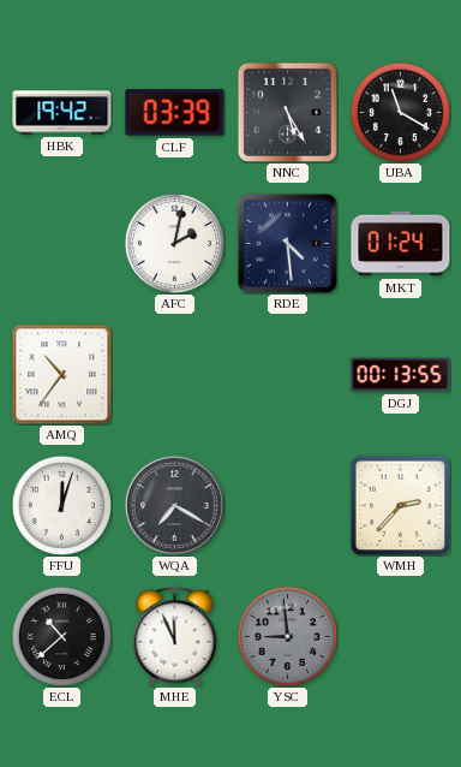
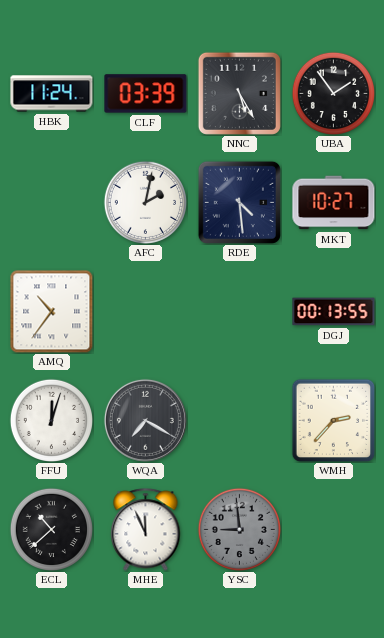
HBK: 19:42 -> 11:24 (52, 94)
UBA: 11:20 -> 1:54 (333, 93)
MKT: 01:24 -> 10:27 (334, 203)
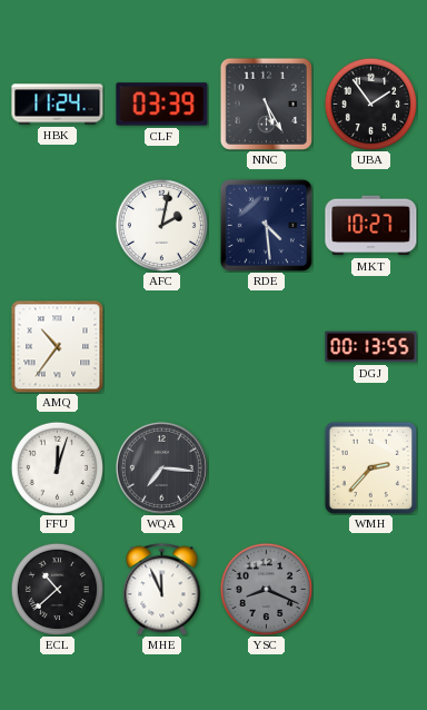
WQA: 7:20 -> 7:16 (161, 467)
YSC: 8:59 -> 8:19 (266, 589)
